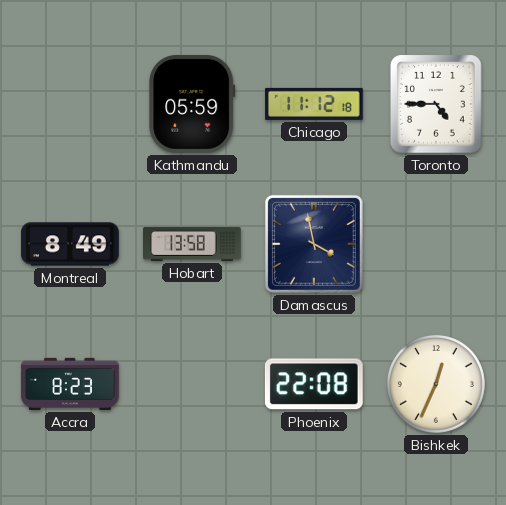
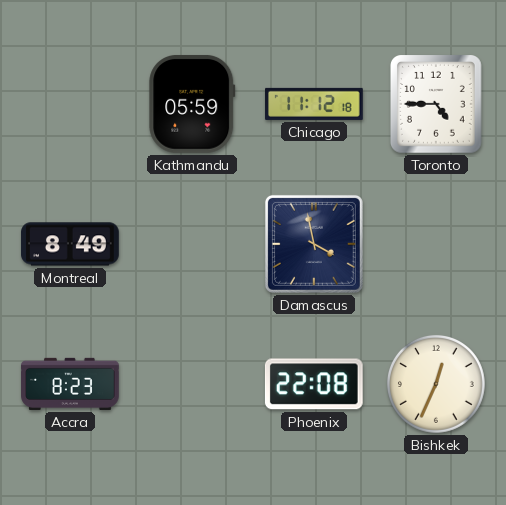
Hobart: 13:58 -> none (192, 244)
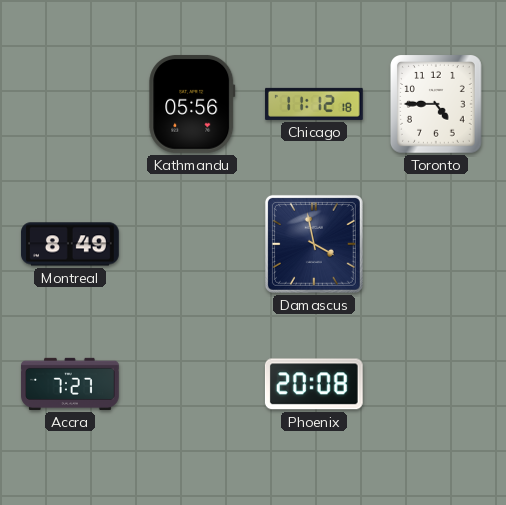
Kathmandu: 05:59 -> 05:56 (192, 104)
Accra: 8:23 -> 7:27 (70, 384)
Phoenix: 22:08 -> 20:08 (314, 384)
Bishkek: 12:34 -> none (436, 384)
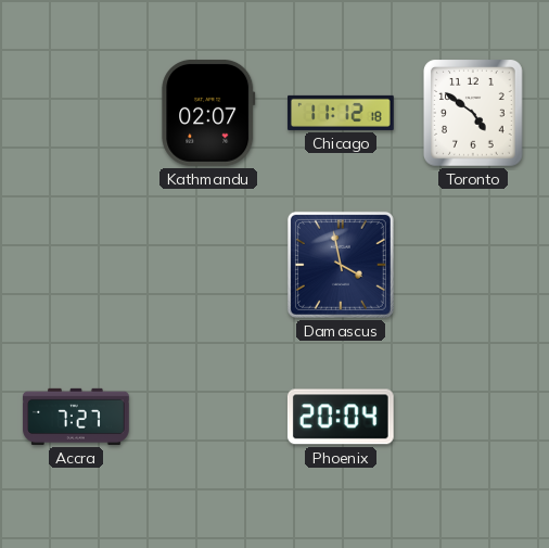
Kathmandu: 05:56 -> 02:07 (208, 113)
Toronto: 4:45 -> 4:51 (473, 114)
Montreal: 8:49 -> none (70, 244)
Phoenix: 20:08 -> 20:04 (341, 417)
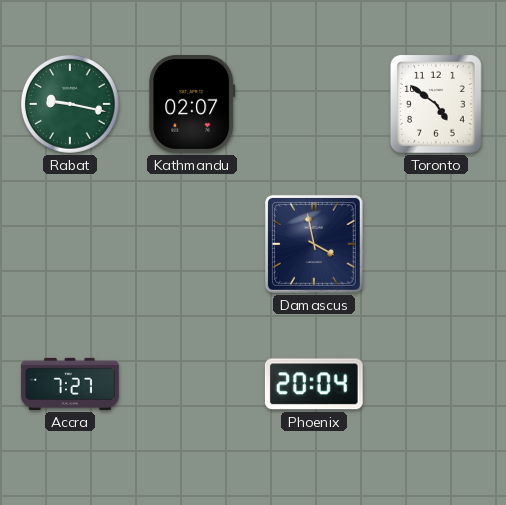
Rabat: none -> 9:17 (70, 104)
Chicago: 11:12 -> none (341, 113)
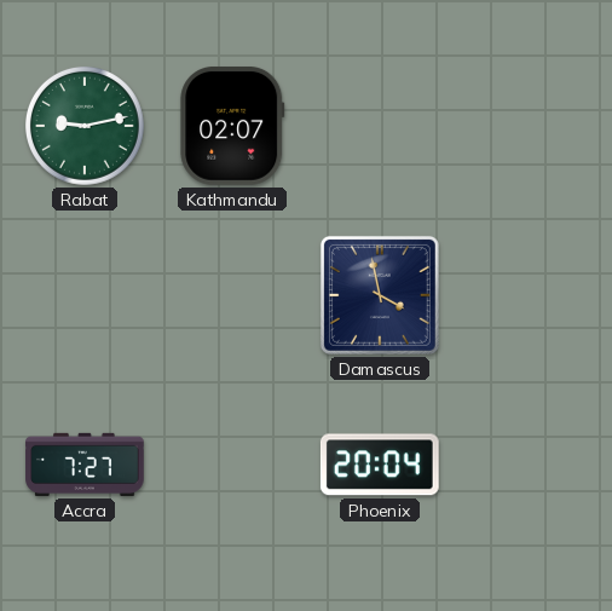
Rabat: 9:17 -> 9:13 (85, 126)
Toronto: 4:51 -> none (436, 105)
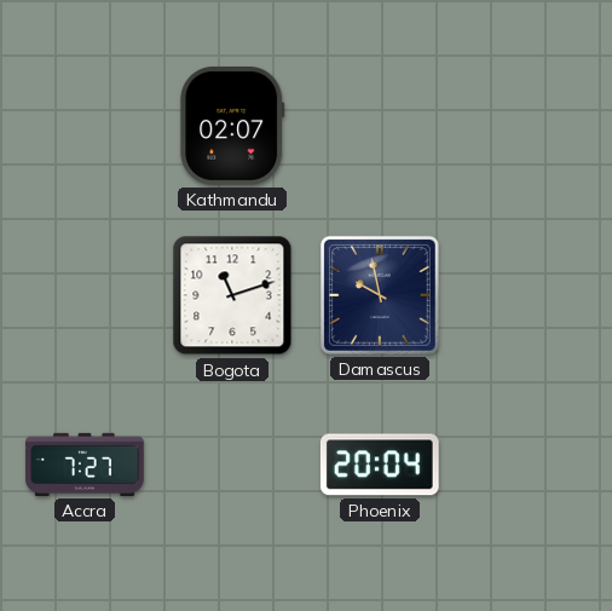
Rabat: 9:13 -> none (85, 126)
Bogota: none -> 11:12 (232, 295)
Damascus: 3:58 -> 9:58 (380, 295)
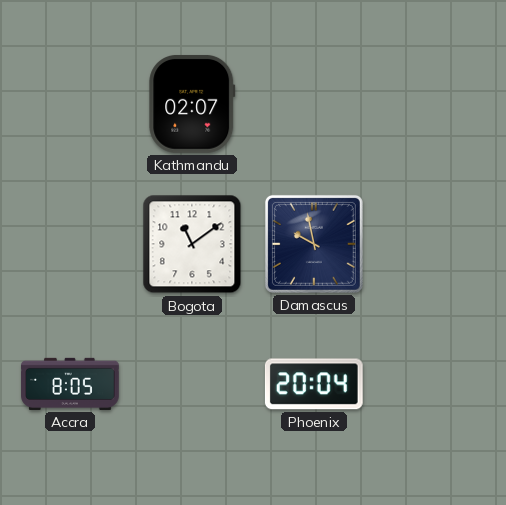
Bogota: 11:12 -> 11:09 (192, 244)
Accra: 7:27 -> 8:05 (70, 384)
